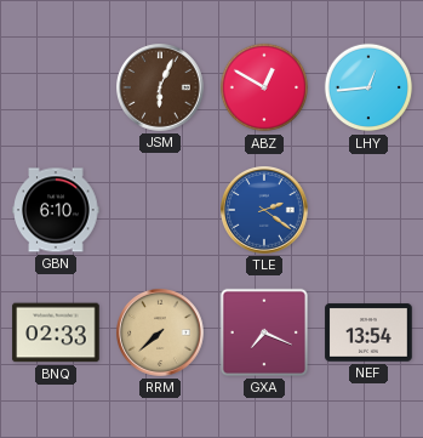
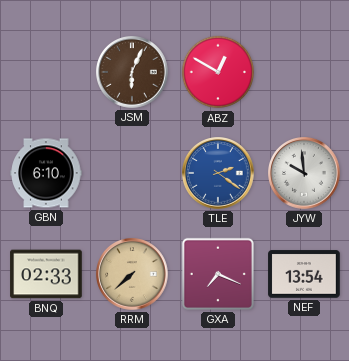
LHY: 12:44 -> none (368, 87)
JYW: none -> 9:59 (305, 174)
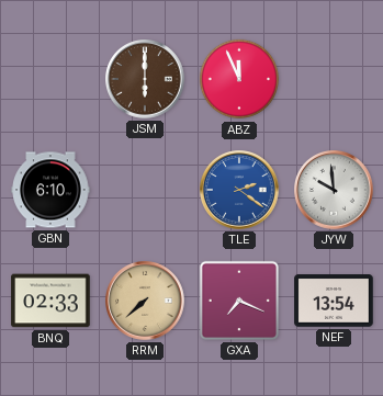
JSM: 6:04 -> 6:00 (146, 80)
ABZ: 12:50 -> 11:56 (239, 79)
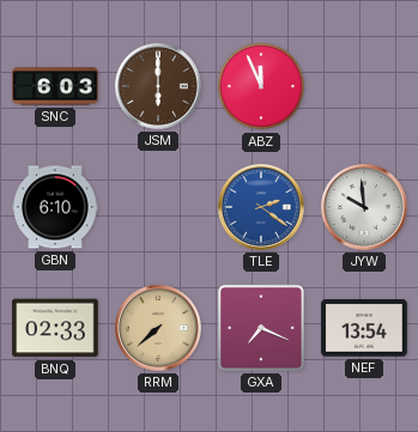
SNC: none -> 6:03 (55, 86)
